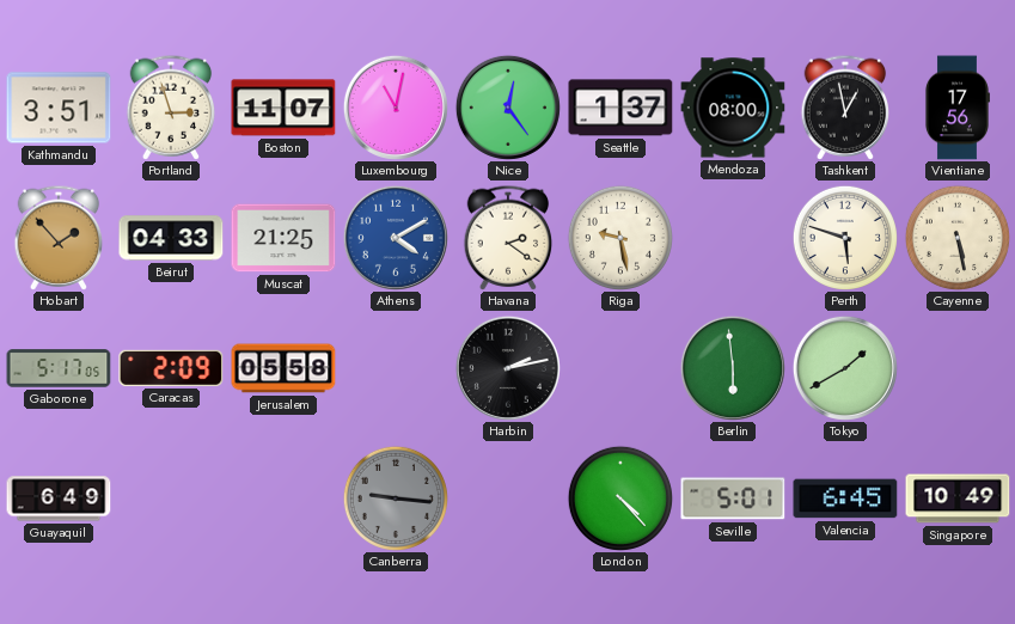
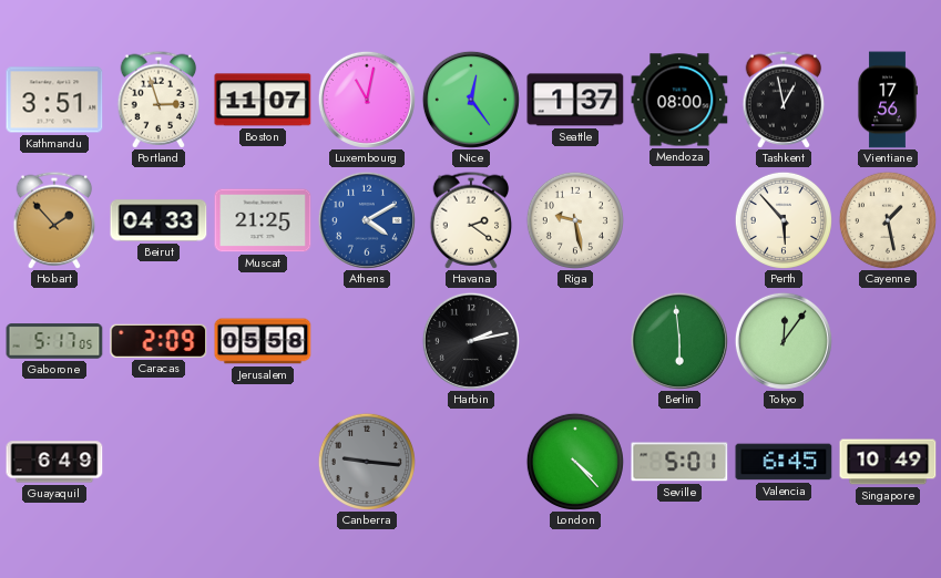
Perth: 5:48 -> 5:53 (784, 220)
Cayenne: 5:28 -> 1:28 (888, 220)
Tokyo: 1:40 -> 12:06 (784, 341)
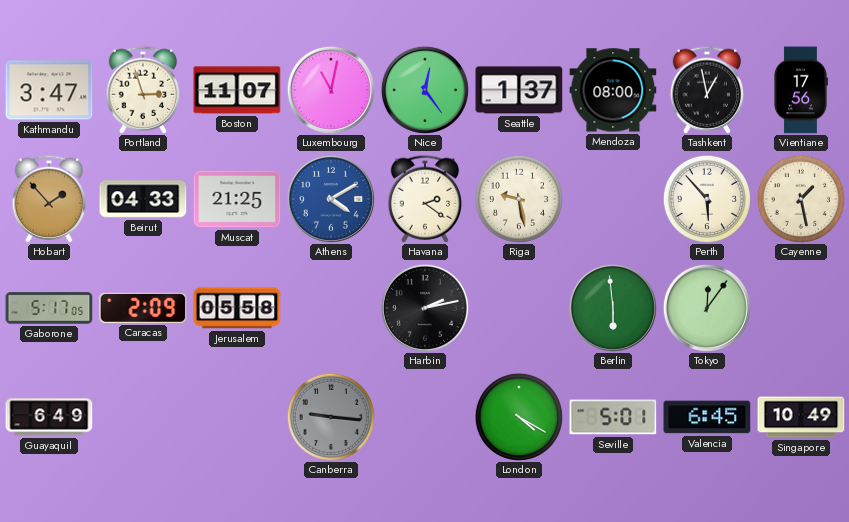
Kathmandu: 3:51 -> 3:47 (49, 90)
London: 4:23 -> 4:20 (519, 417)
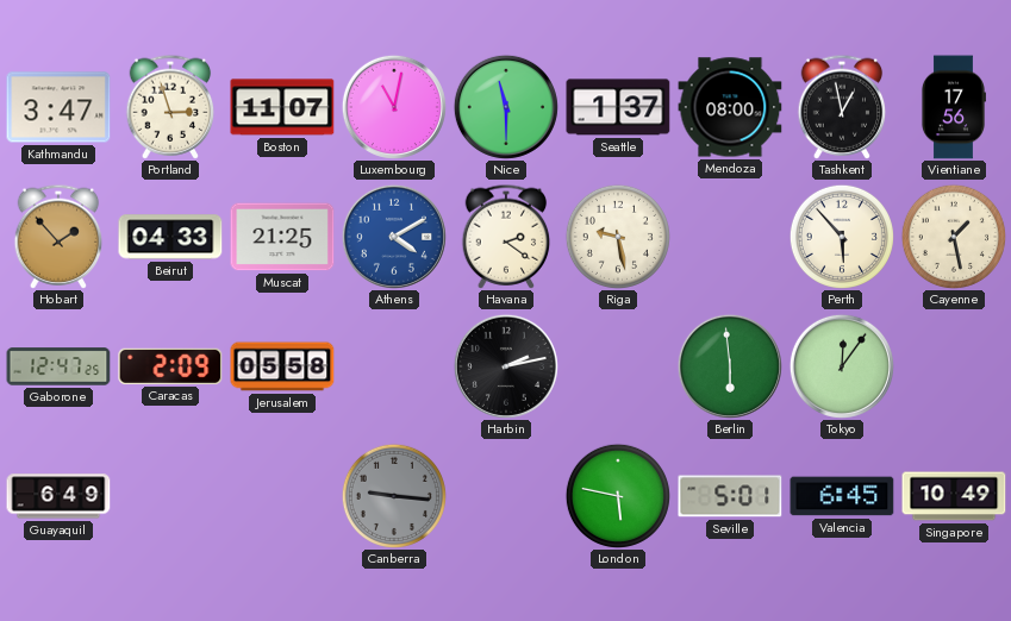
Nice: 12:24 -> 11:30 (506, 107)
Gaborone: 5:17 -> 12:47 (58, 366)
London: 4:20 -> 5:47 (618, 496)
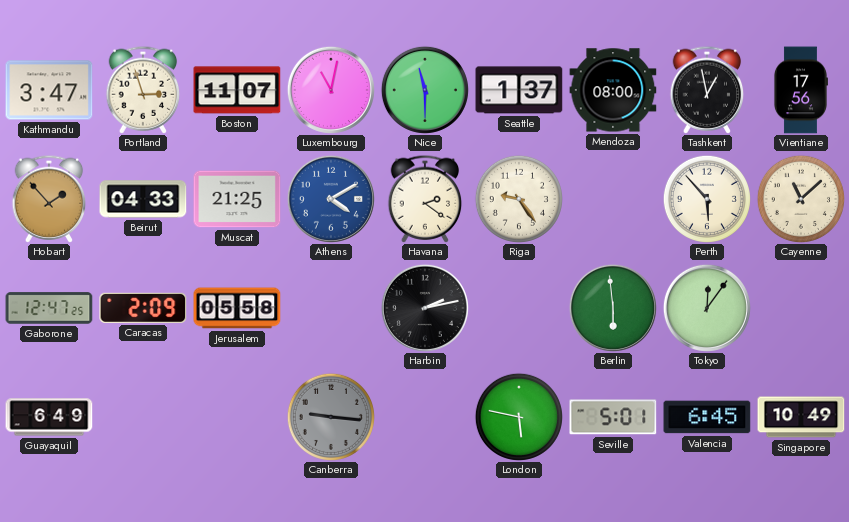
Riga: 9:28 -> 9:24 (519, 199)
Cayenne: 1:28 -> 11:08 (801, 199)
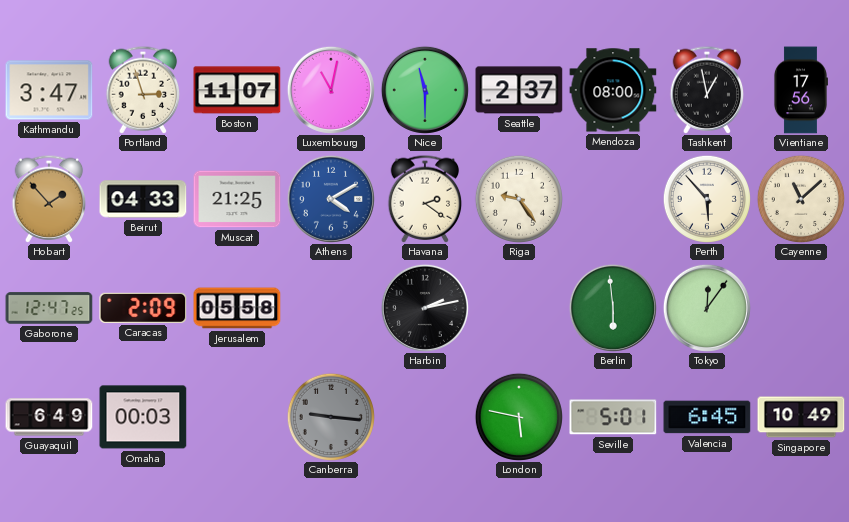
Seattle: 1:37 -> 2:37 (519, 90)
Omaha: none -> 00:03 (143, 417)
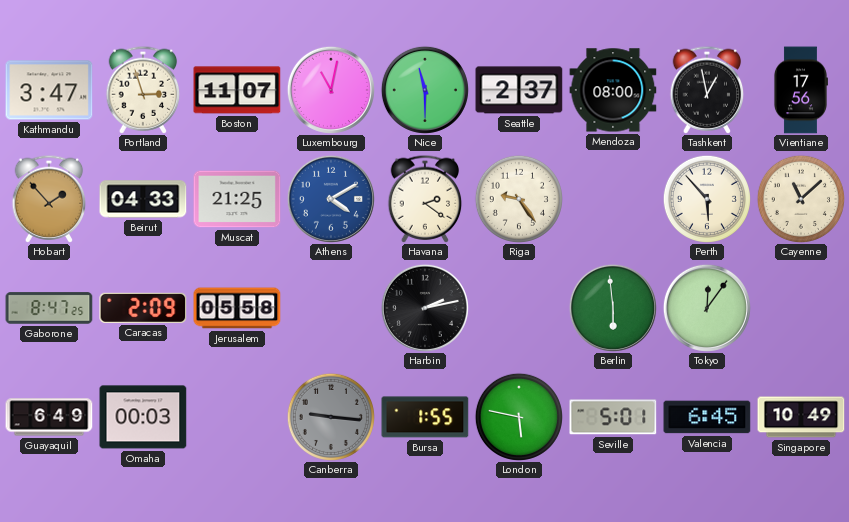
Gaborone: 12:47 -> 8:47 (49, 308)
Bursa: none -> 1:55 (425, 417)
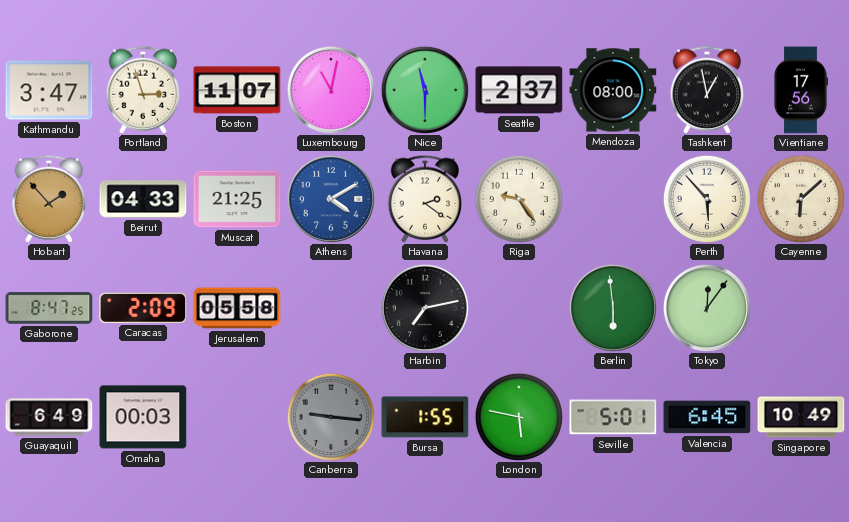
Cayenne: 11:08 -> 6:08 (801, 199)
Harbin: 2:13 -> 7:13 (425, 308)
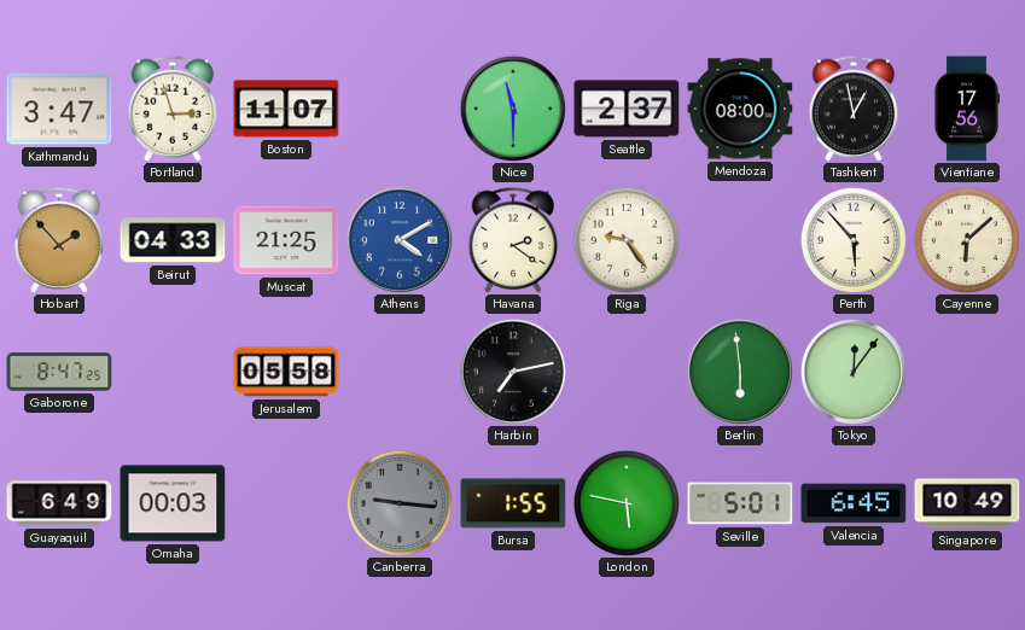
Luxembourg: 11:02 -> none (331, 90)
Caracas: 2:09 -> none (143, 308)
